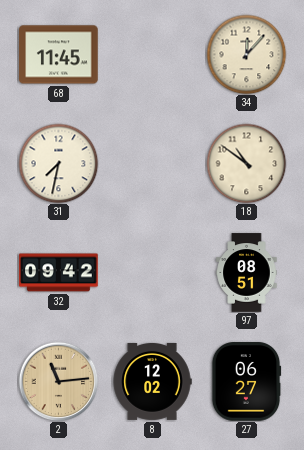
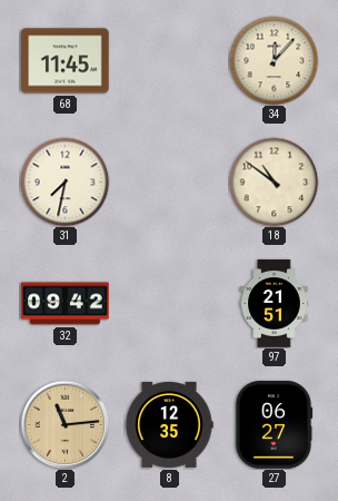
97: 08:51 -> 21:51 (275, 304)
8: 12:02 -> 12:35 (169, 424)
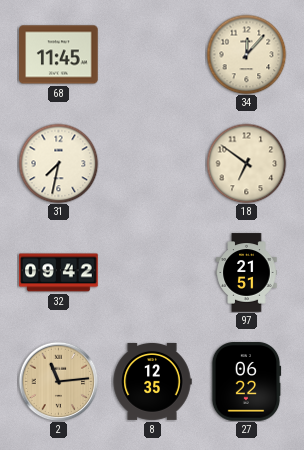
18: 10:51 -> 6:51 (246, 163)
27: 06:27 -> 06:22 (246, 382)
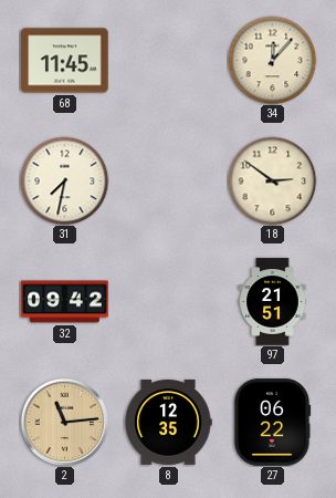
18: 6:51 -> 2:51 (272, 180)
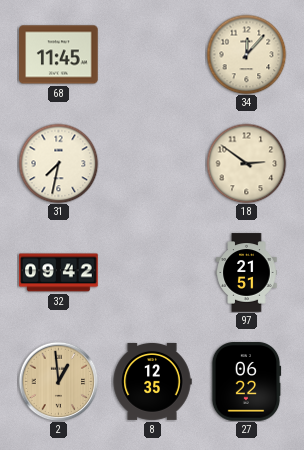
2: 11:14 -> 12:59 (58, 381)
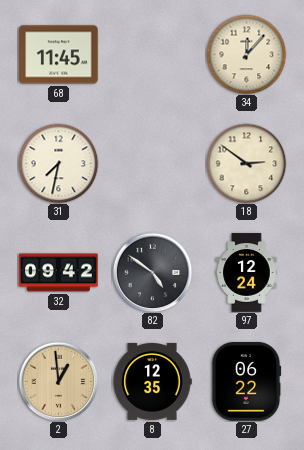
82: none -> 4:51 (152, 272)
97: 21:51 -> 12:24 (247, 273)
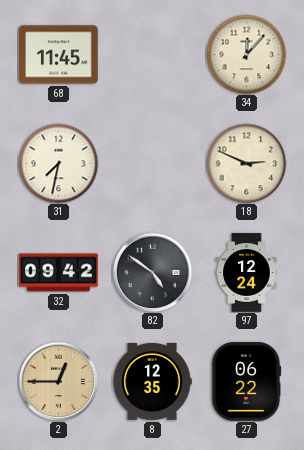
18: 2:51 -> 2:49 (246, 163)
2: 12:59 -> 12:45 (58, 381)
